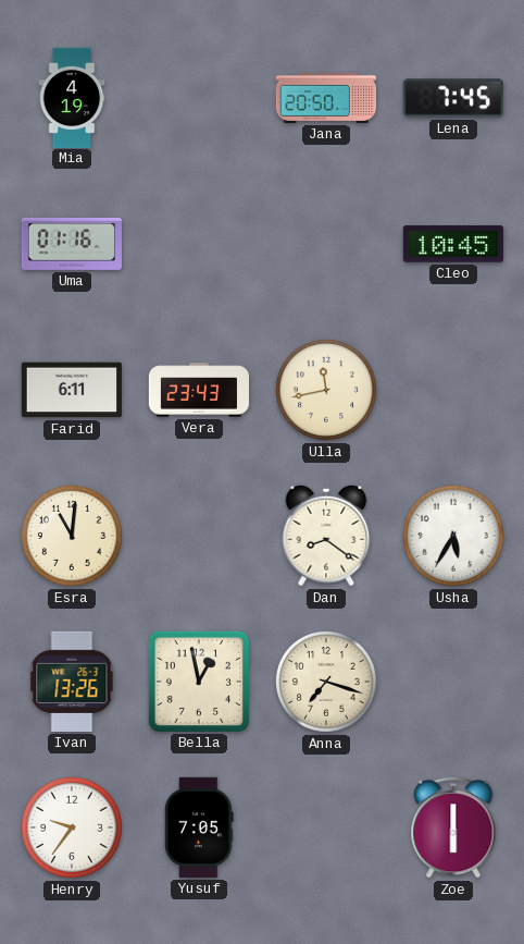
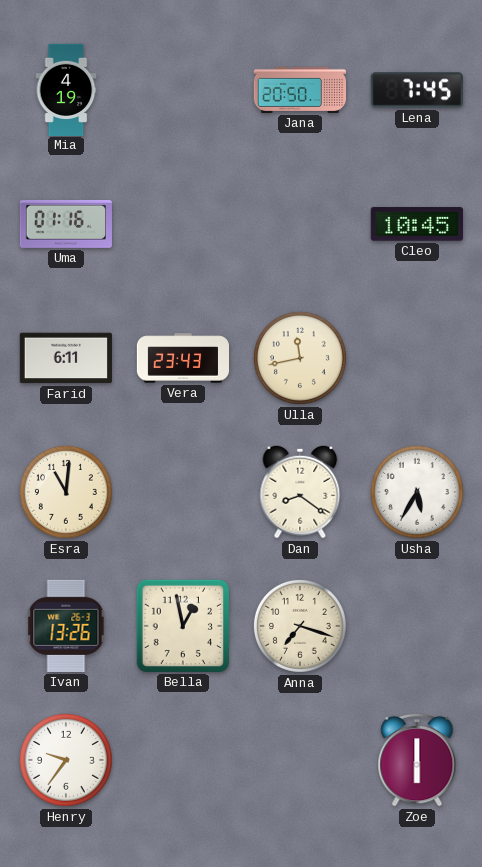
Yusuf: 7:05 -> none (199, 827)
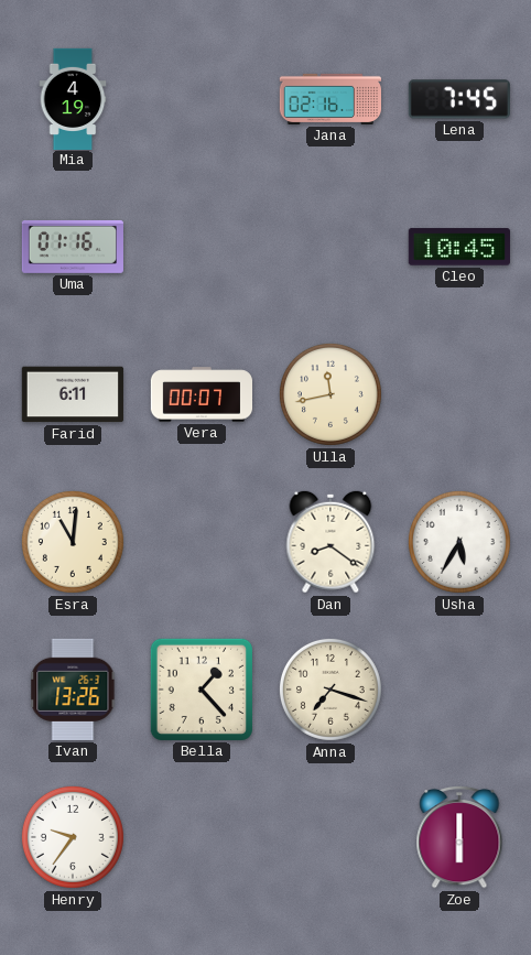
Jana: 20:50 -> 02:16 (329, 99)
Vera: 23:43 -> 00:07 (202, 394)
Bella: 12:58 -> 1:23 (202, 690)
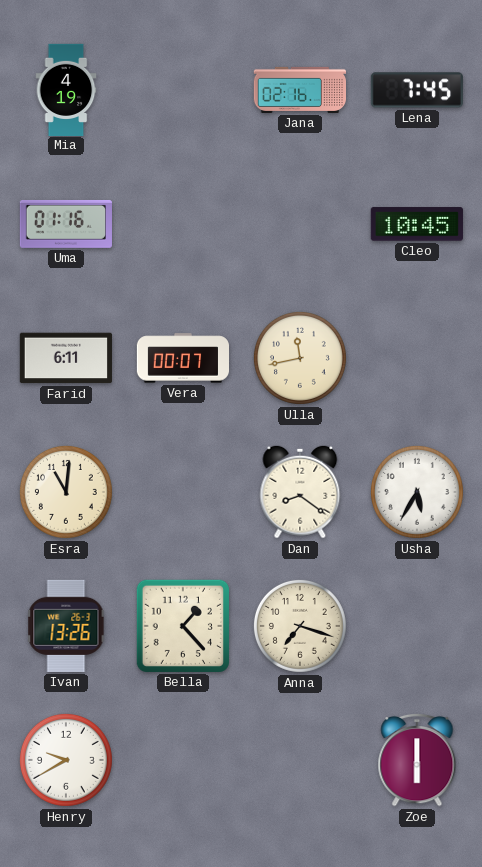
Henry: 9:36 -> 9:40 (66, 760)
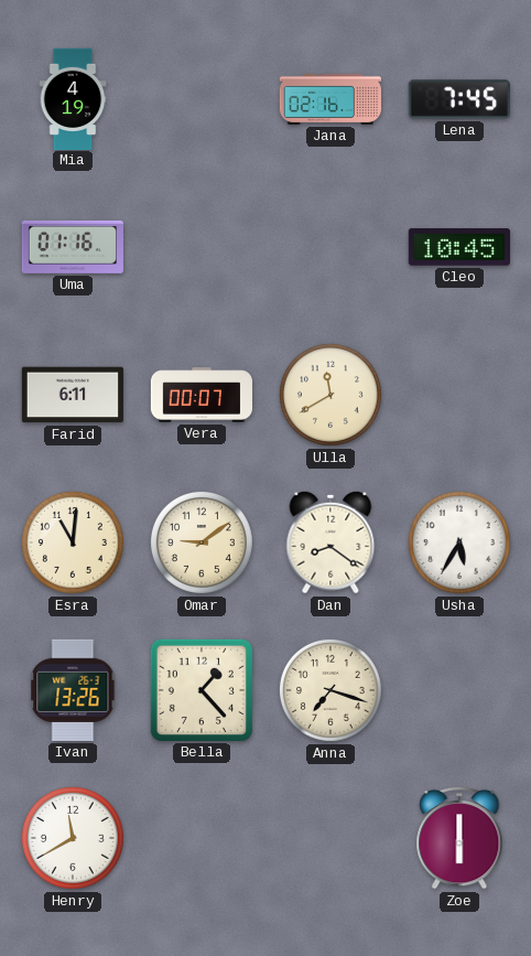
Ulla: 11:43 -> 11:40 (330, 395)
Omar: none -> 9:09 (202, 543)
Henry: 9:40 -> 11:40 (73, 838)
